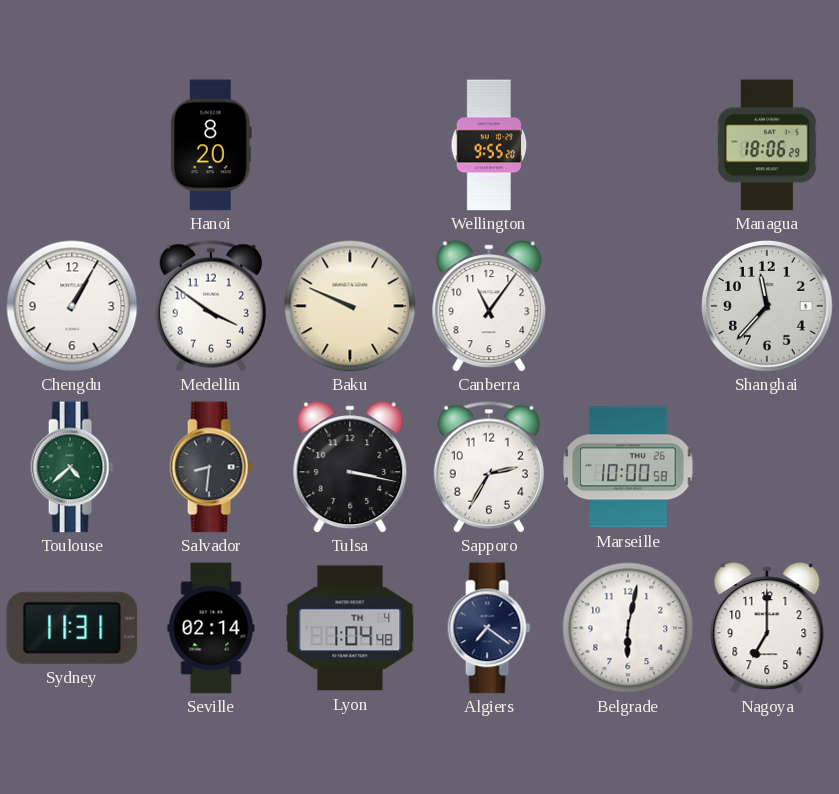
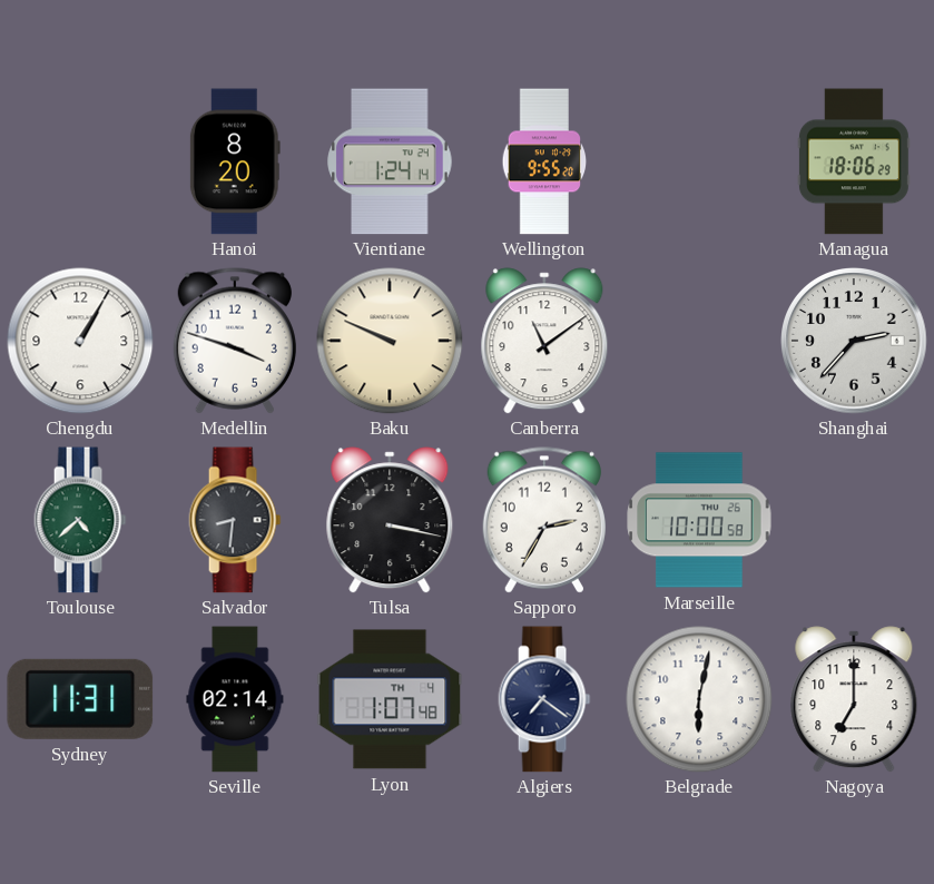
Vientiane: none -> 1:24 (390, 161)
Medellin: 3:51 -> 3:48 (235, 341)
Canberra: 11:06 -> 11:09 (544, 341)
Shanghai: 11:37 -> 2:37 (855, 342)
Lyon: 1:04 -> 1:07 (390, 699)
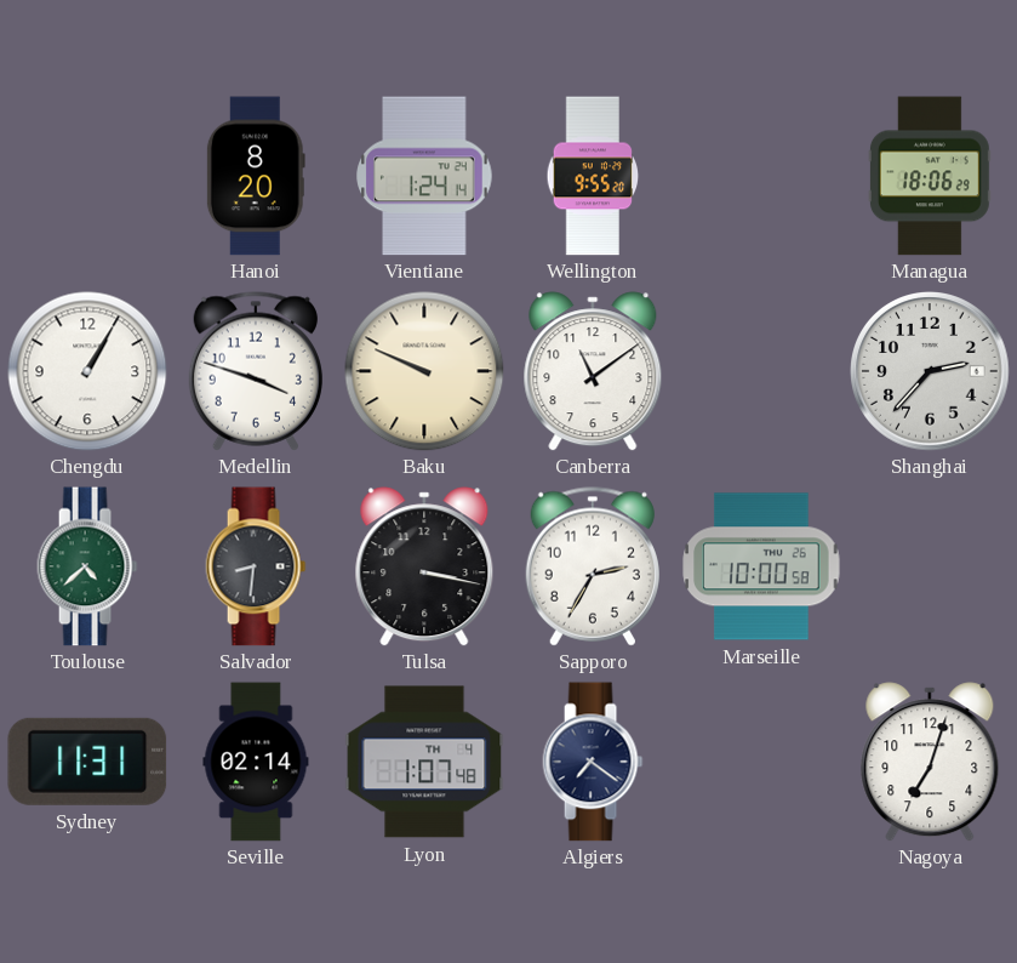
Belgrade: 6:02 -> none (699, 699)
Nagoya: 7:00 -> 7:03 (930, 762)
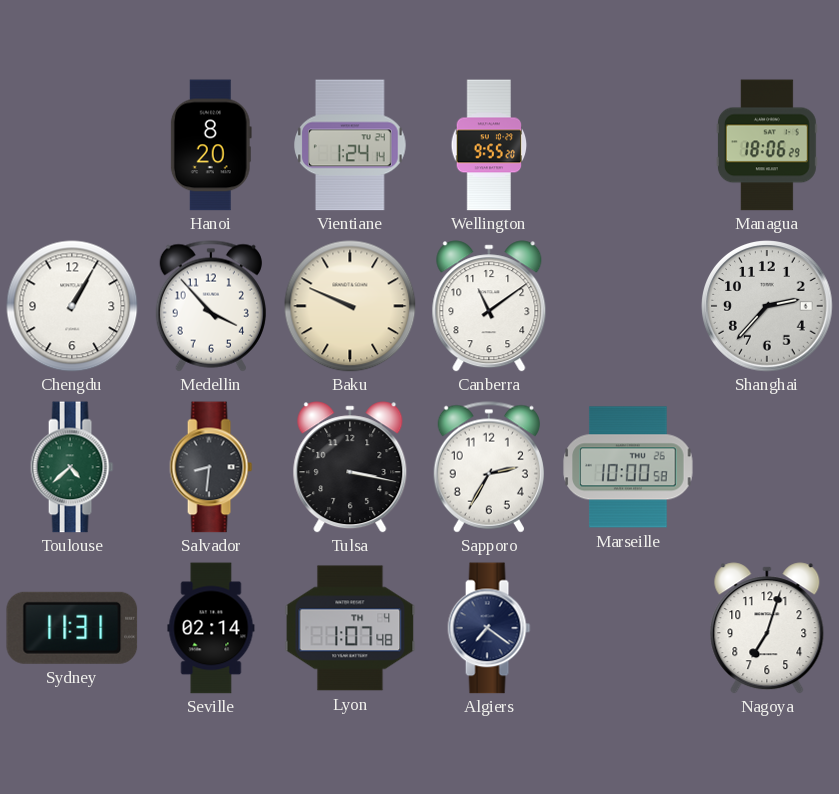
Medellin: 3:48 -> 3:53 (211, 306)
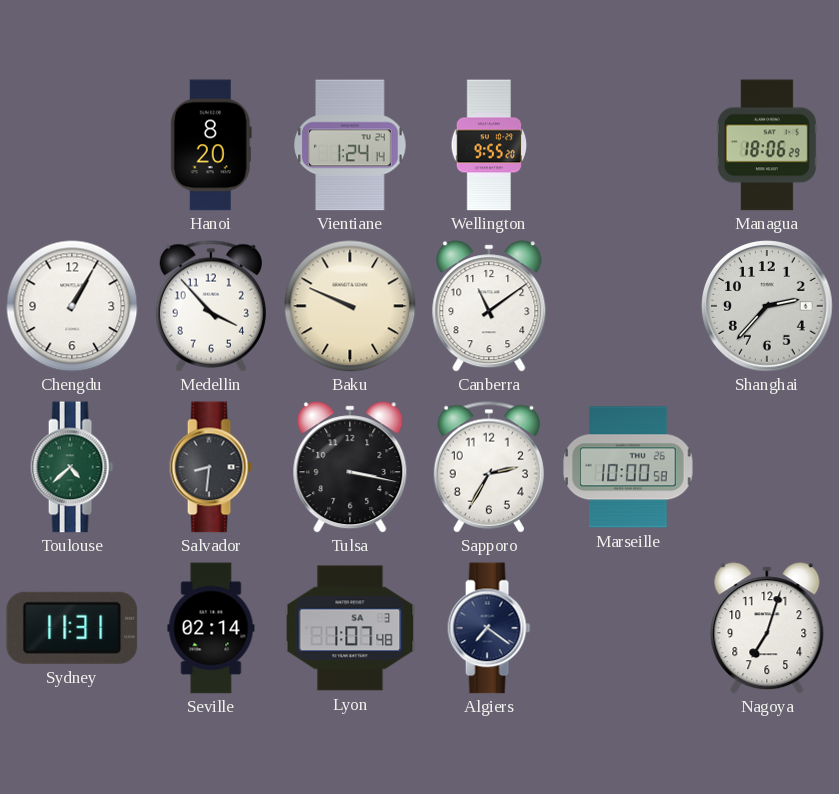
Lyon date: TH 4 -> SA 3 (350, 628)
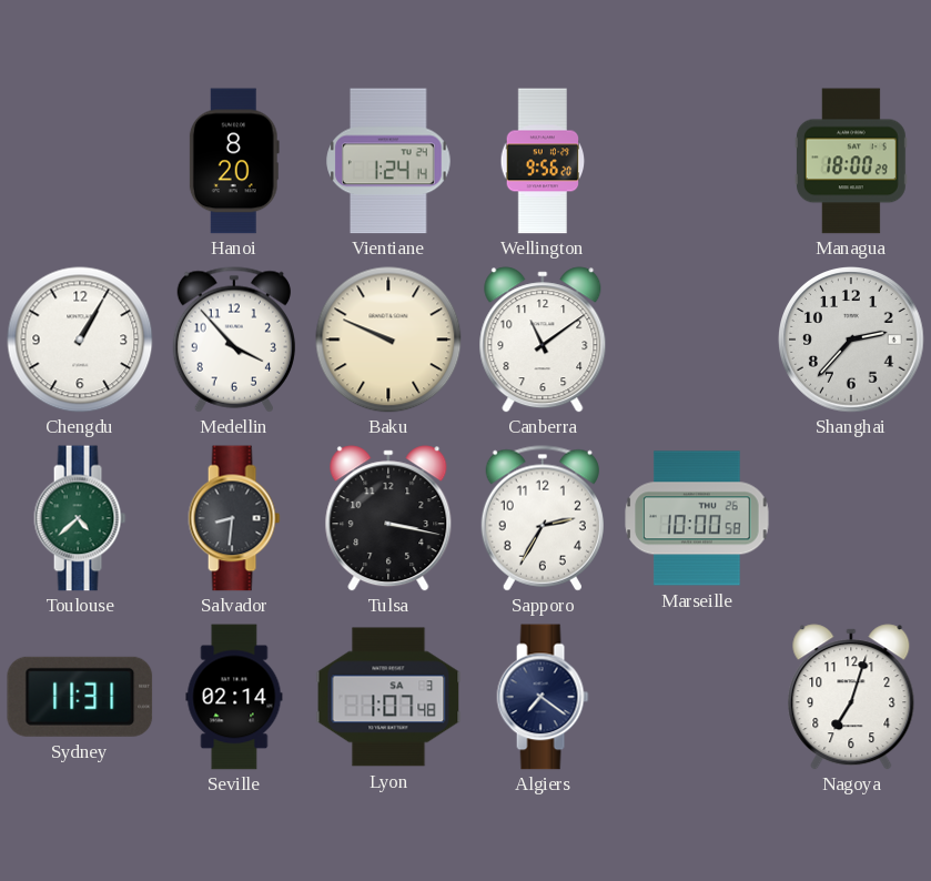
Wellington: 9:55 -> 9:56 (543, 161)
Managua: 18:06 -> 18:00 (851, 161)
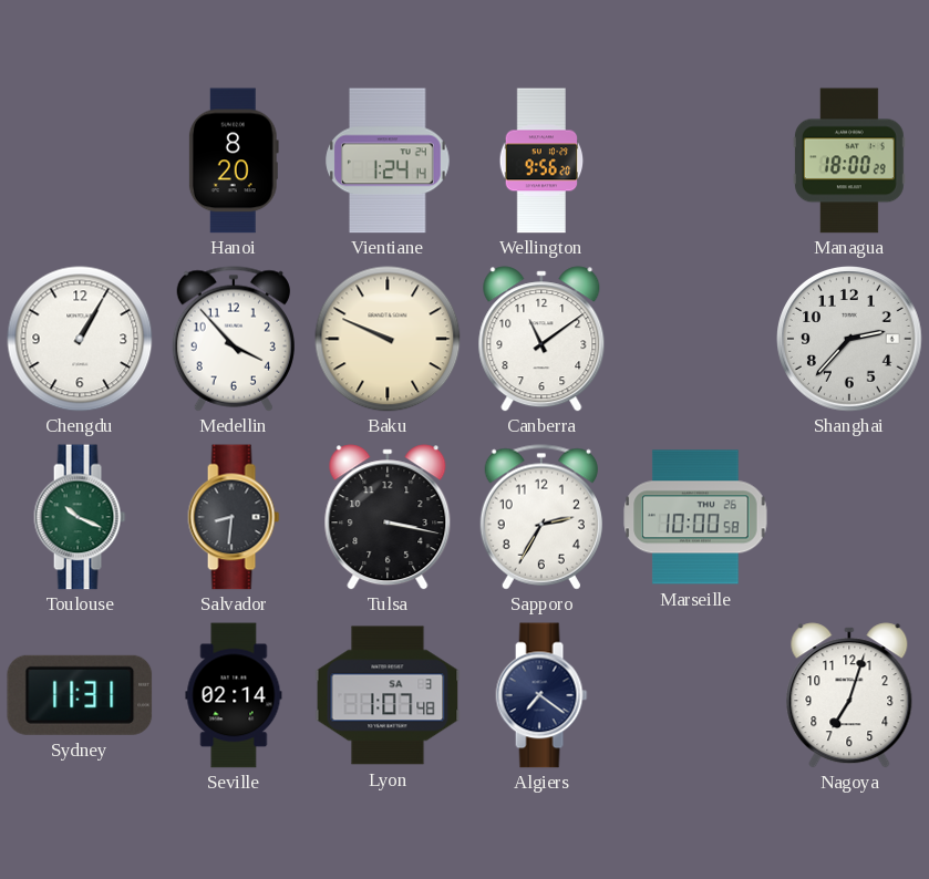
Toulouse: 4:38 -> 10:19 (80, 517)
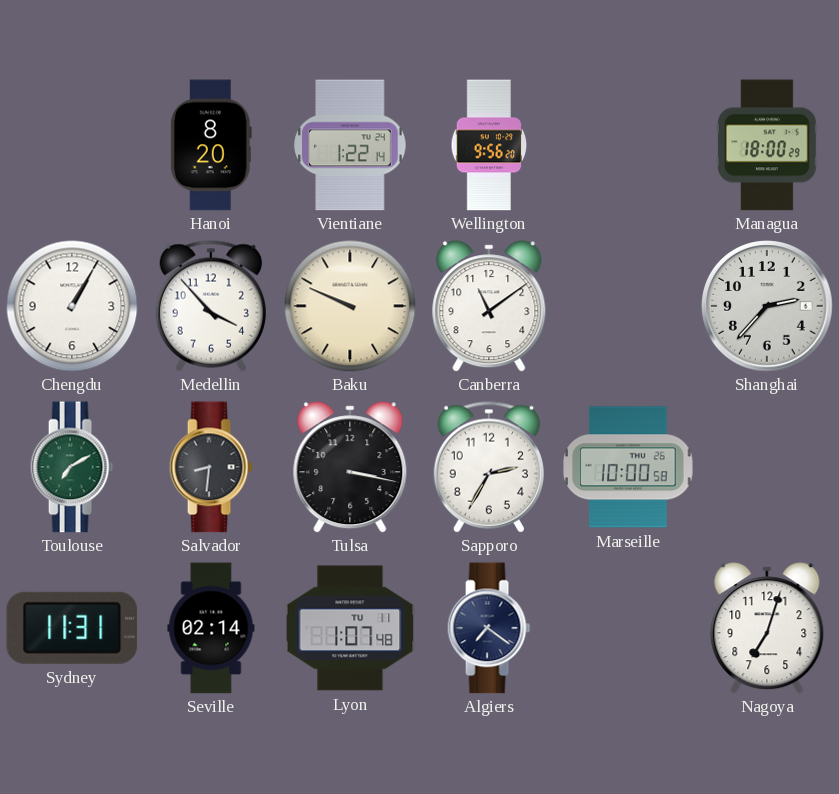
Vientiane: 1:24 -> 1:22 (350, 145)
Toulouse: 10:19 -> 7:10 (72, 467)
Lyon date: SA 3 -> TU 11 (350, 628)
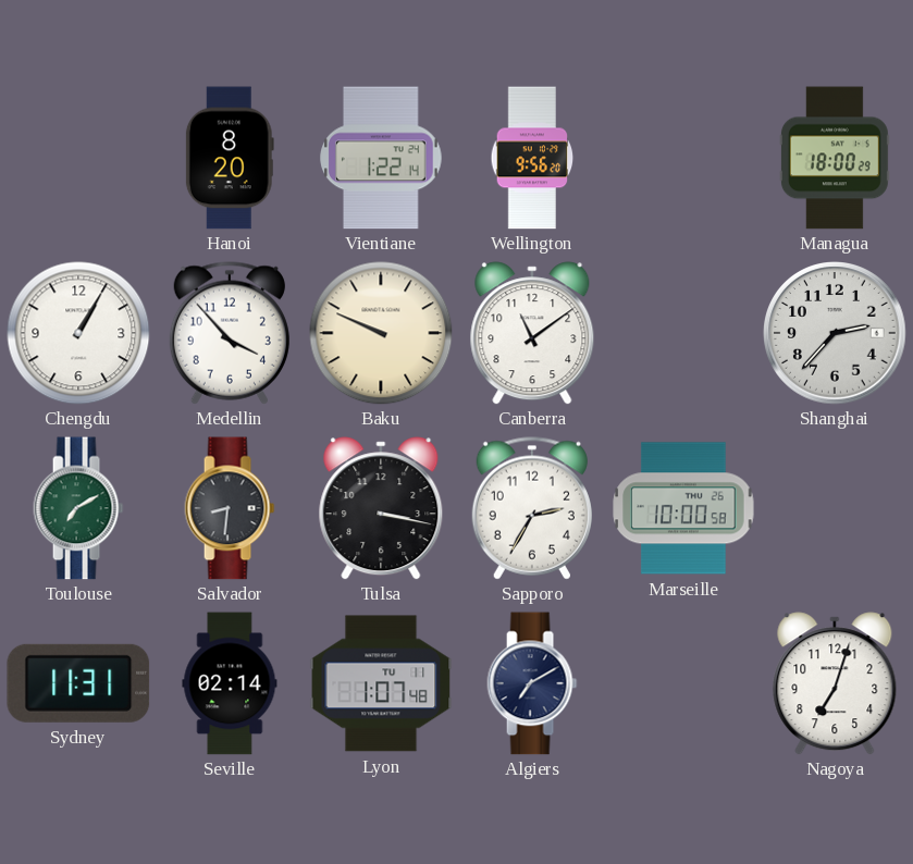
Algiers: 7:21 -> 7:10 (532, 683)
